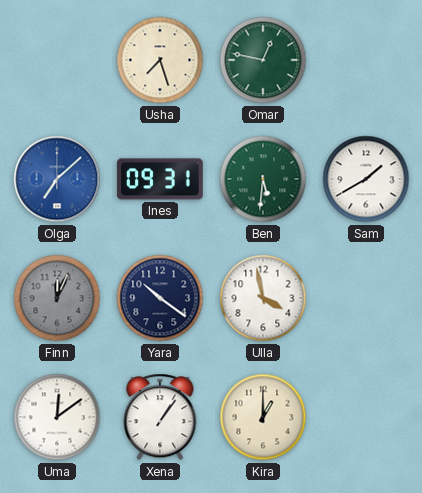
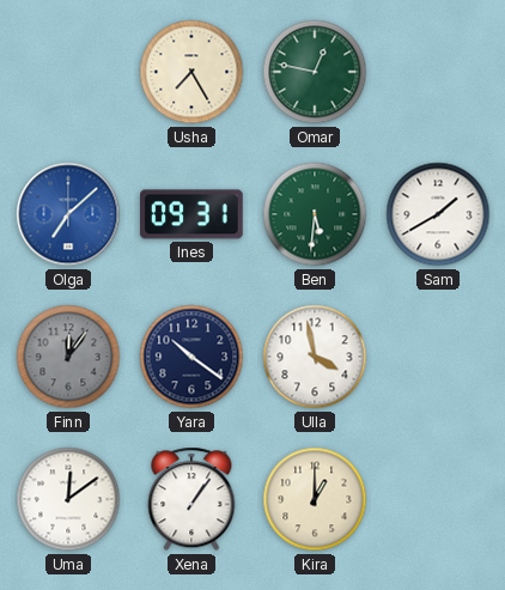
Usha: 7:27 -> 7:25 (191, 72)
Finn: 12:04 -> 12:06 (68, 357)
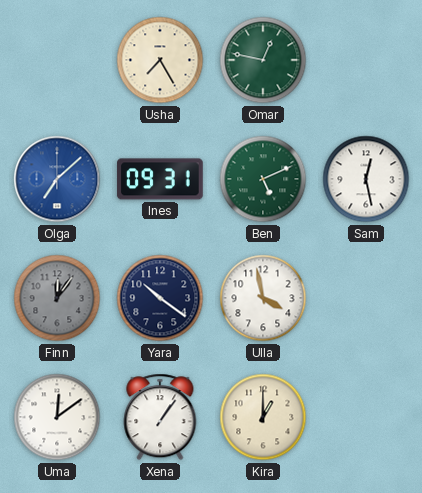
Ben: 5:31 -> 5:11 (263, 179)
Sam: 1:40 -> 12:28 (366, 179)
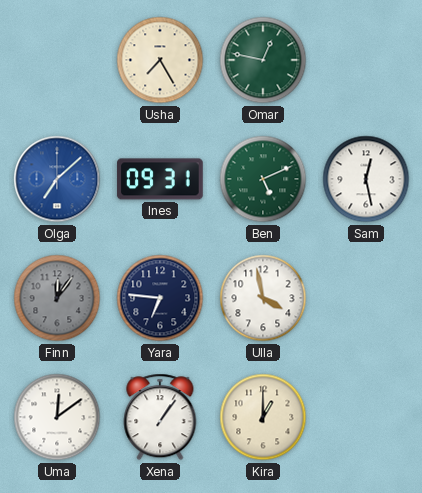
Yara: 10:21 -> 6:46 (160, 298)
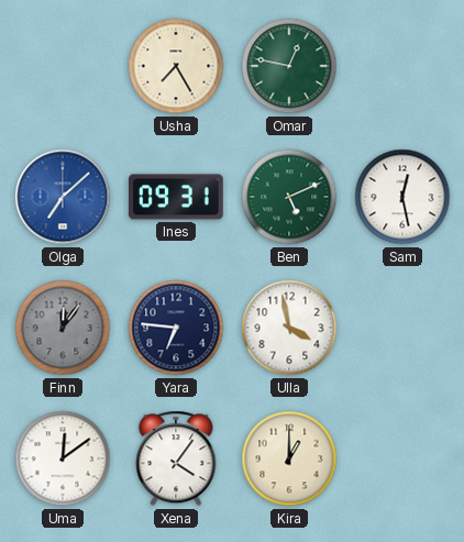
Xena: 1:06 -> 4:06 (176, 458)
